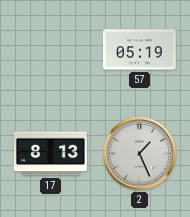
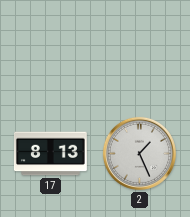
57: 05:19 -> none (139, 50)
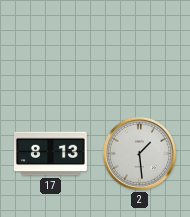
2: 1:26 -> 1:29 (139, 153)
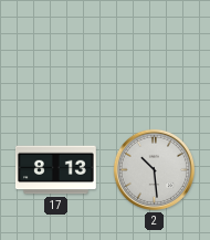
2: 1:29 -> 10:29 (154, 169)
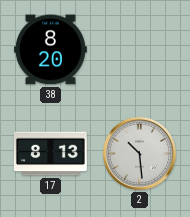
38: none -> 8:20 (50, 50)
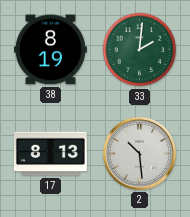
38: 8:20 -> 8:19 (50, 50)
33: none -> 2:01 (140, 50)
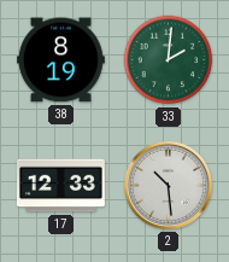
17: 8:13 -> 12:33 (60, 186)
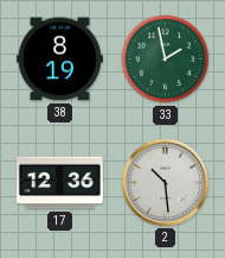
33: 2:01 -> 1:58 (166, 59)
17: 12:33 -> 12:36 (59, 183)
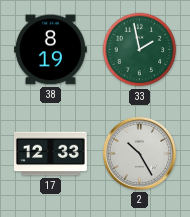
17: 12:36 -> 12:33 (50, 154)
2: 10:29 -> 10:25 (139, 153)
